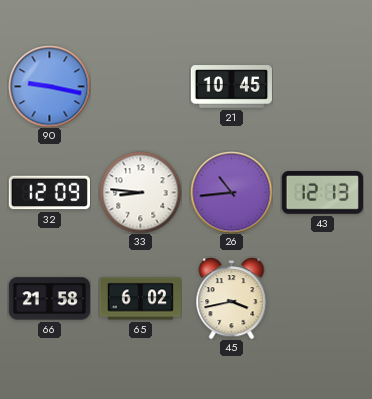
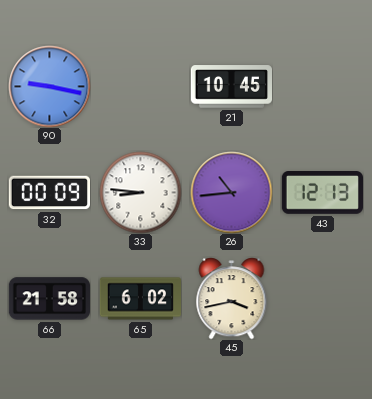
32: 12:09 -> 00:09 (49, 193)
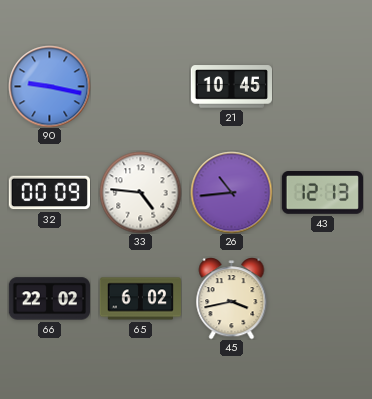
33: 8:46 -> 4:46 (140, 192)
66: 21:58 -> 22:02 (49, 299)
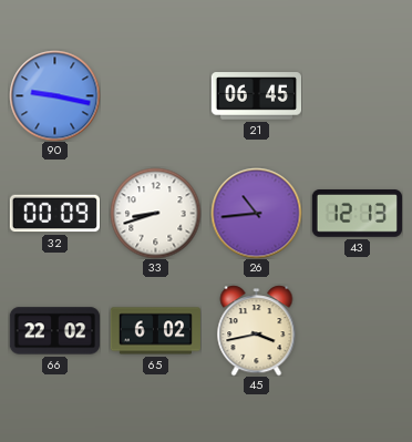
21: 10:45 -> 06:45 (256, 96)
33: 4:46 -> 8:42 (155, 213)
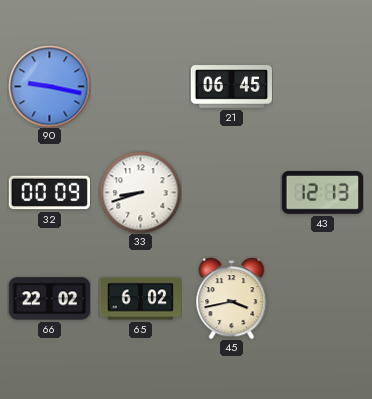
26: 10:44 -> none (256, 213)
